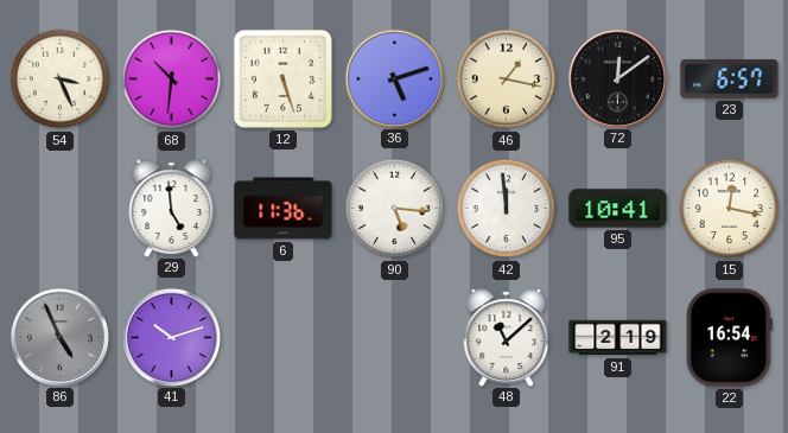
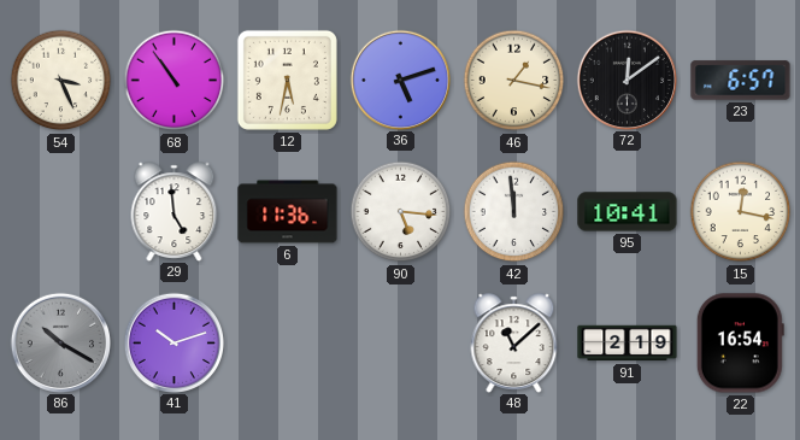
68: 10:31 -> 10:54 (175, 81)
12: 5:27 -> 5:32 (287, 80)
86: 4:56 -> 10:20 (60, 342)
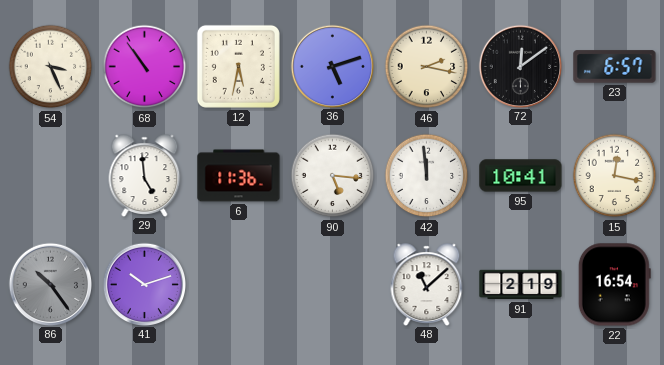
46: 1:17 -> 2:17 (427, 67)
86: 10:20 -> 10:24 (50, 284)
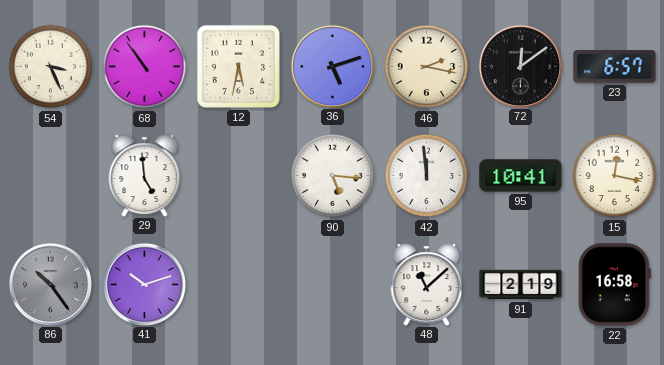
6: 11:36 -> none (239, 176)
22: 16:54 -> 16:58 (614, 285)
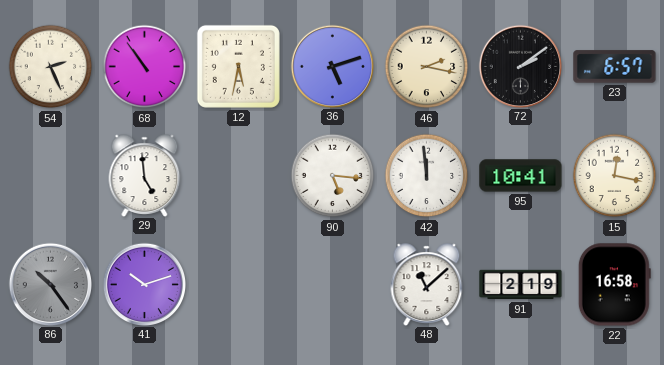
54: 3:26 -> 2:26 (51, 67)
72: 12:09 -> 2:09 (520, 66)
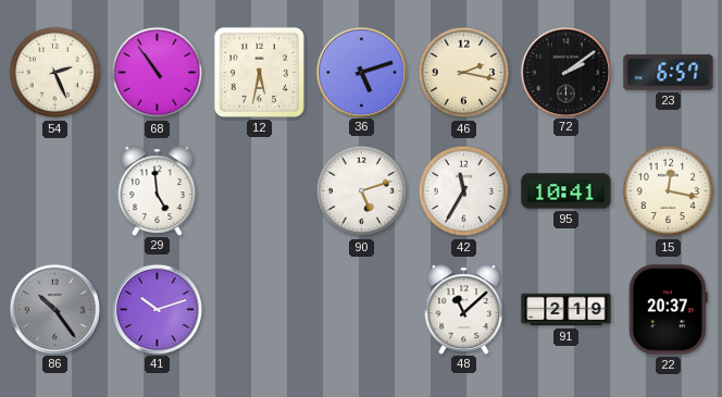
90: 5:16 -> 5:12 (362, 191)
42: 11:59 -> 11:35 (464, 191)
22: 16:58 -> 20:37 (668, 310)
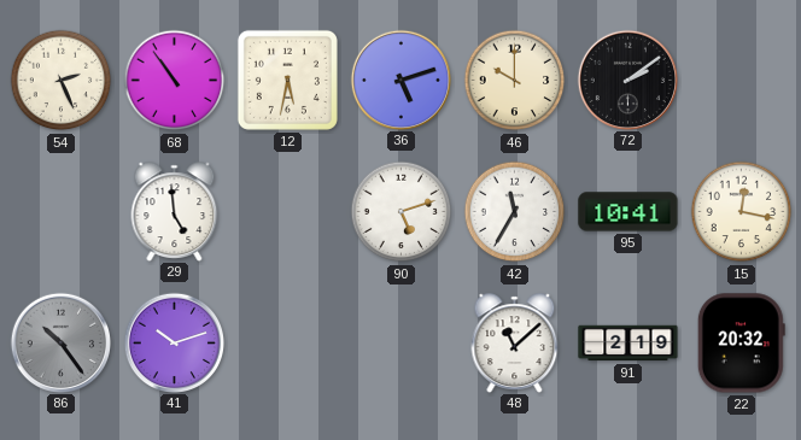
46: 2:17 -> 10:00 (515, 81)
23: 6:57 -> none (669, 73)
22: 20:37 -> 20:32 (741, 344)
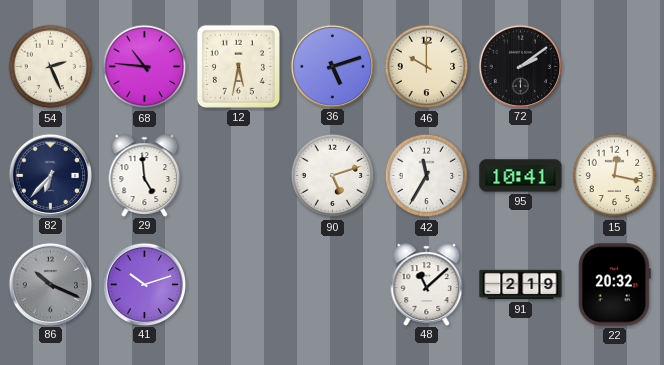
68: 10:54 -> 10:46 (145, 67)
82: none -> 6:37 (50, 175)
86: 10:24 -> 10:19 (50, 284)
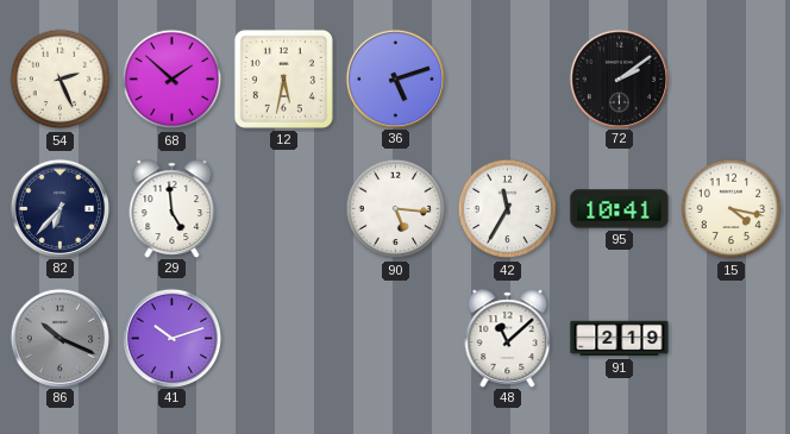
68: 10:46 -> 1:52 (173, 80)
46: 10:00 -> none (427, 67)
90: 5:12 -> 5:16 (396, 209)
15: 12:17 -> 4:17 (732, 209)
22: 20:32 -> none (614, 285)
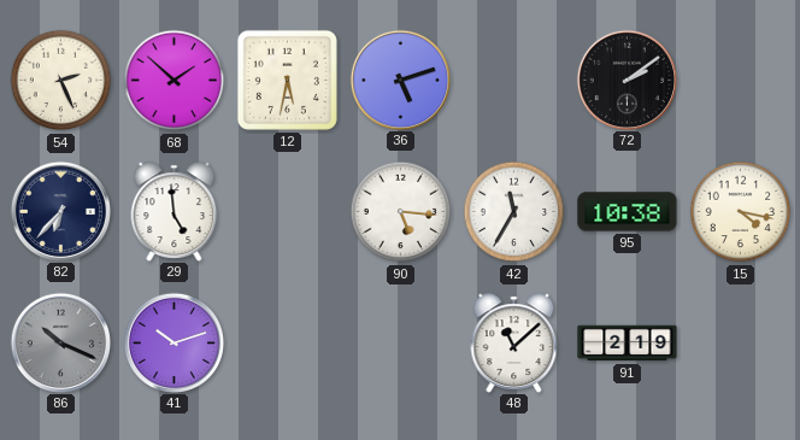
95: 10:41 -> 10:38 (628, 212)
